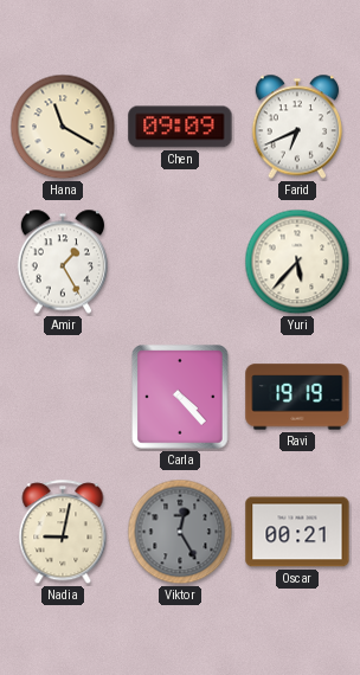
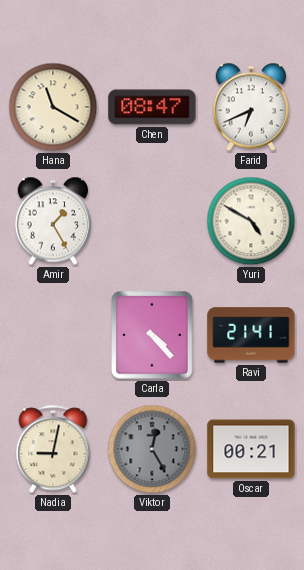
Chen: 09:09 -> 08:47 (152, 107)
Yuri: 5:37 -> 4:50 (251, 221)
Ravi: 19:19 -> 21:41 (251, 335)
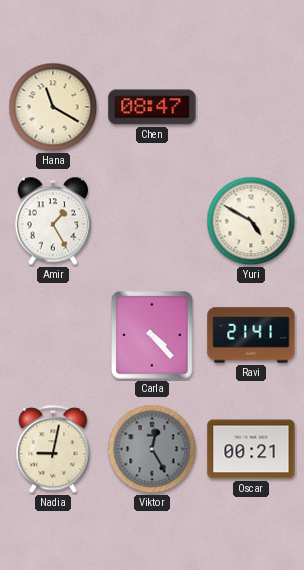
Farid: 6:41 -> none (251, 107)
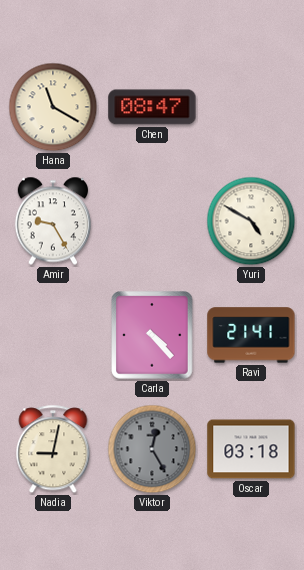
Amir: 1:25 -> 9:25 (53, 221)
Oscar: 00:21 -> 03:18 (251, 449)
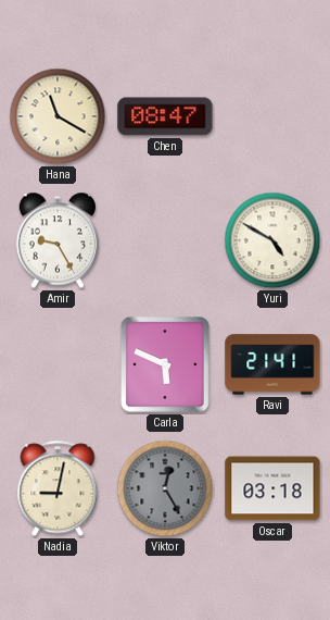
Carla: 4:23 -> 5:49 (165, 364)
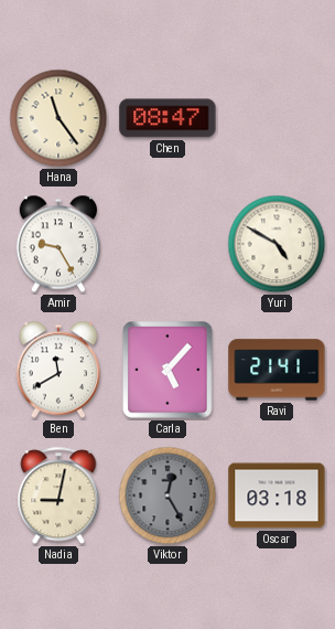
Hana: 11:20 -> 11:24 (58, 118)
Ben: none -> 11:40 (58, 370)
Carla: 5:49 -> 5:07 (167, 370)
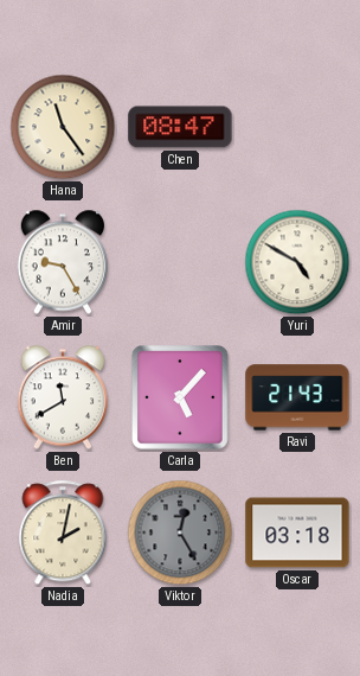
Ravi: 21:41 -> 21:43 (297, 397)
Nadia: 9:02 -> 2:02 (63, 534)
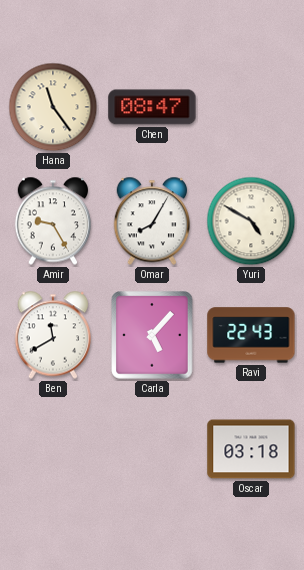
Omar: none -> 8:05 (152, 221)
Ravi: 21:43 -> 22:43 (251, 335)
Nadia: 2:02 -> none (63, 534)
Viktor: 12:25 -> none (180, 532)
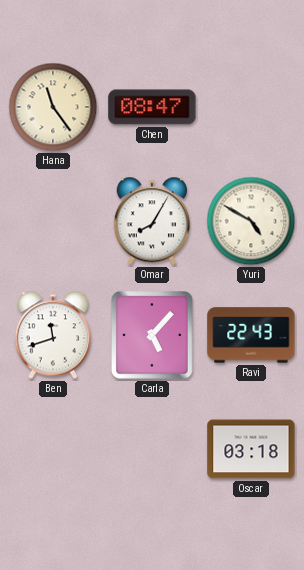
Amir: 9:25 -> none (53, 221)
Ben: 11:40 -> 11:42 (53, 335)
